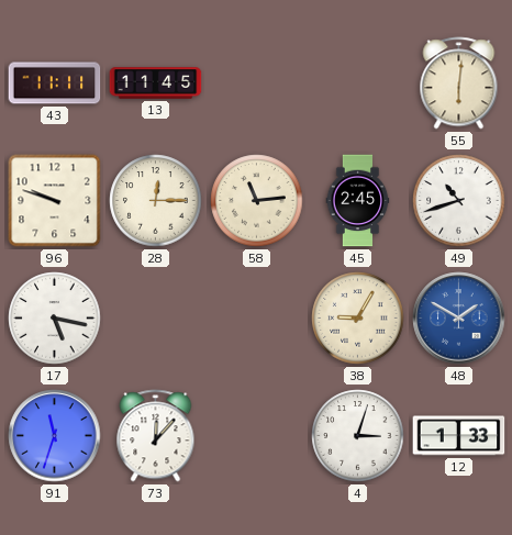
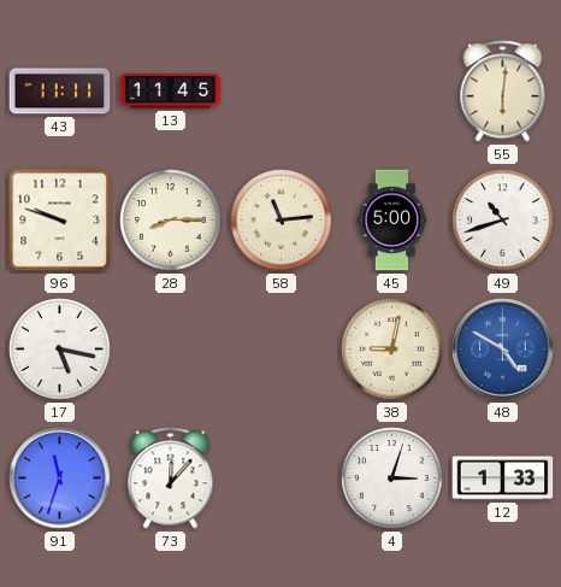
28: 12:15 -> 8:15 (171, 221)
45: 2:45 -> 5:00 (392, 221)
38: 9:05 -> 9:02 (392, 350)
48: 1:50 -> 4:50 (503, 350)
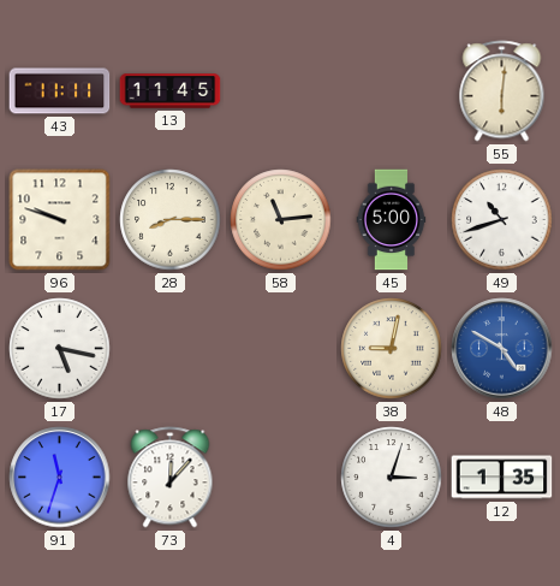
12: 1:33 -> 1:35 (502, 478)
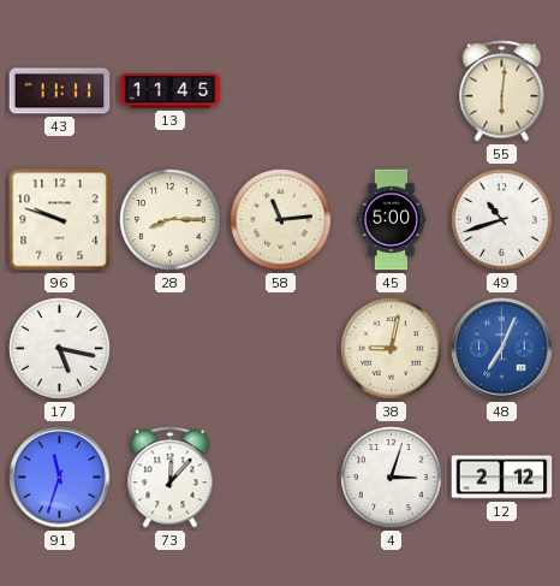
48: 4:50 -> 7:04 (502, 349)
12: 1:35 -> 2:12 (502, 478)
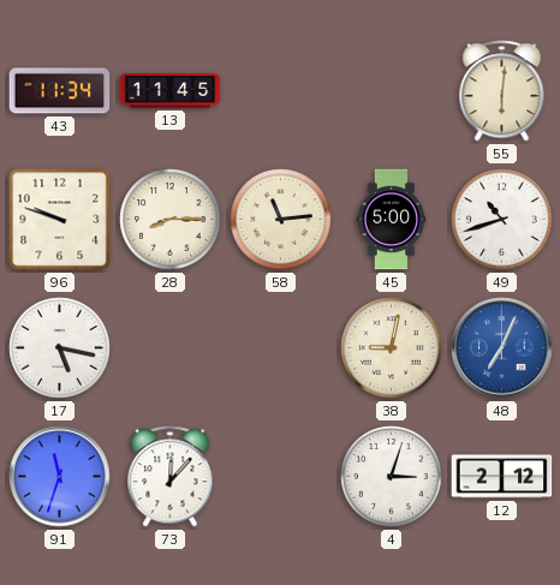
43: 11:11 -> 11:34 (60, 91)
